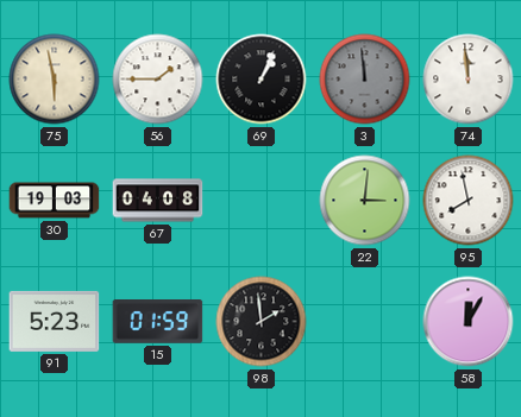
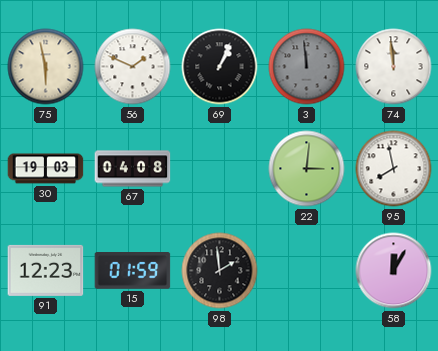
56: 1:45 -> 1:49 (133, 67)
91: 5:23 -> 12:23 (46, 270)
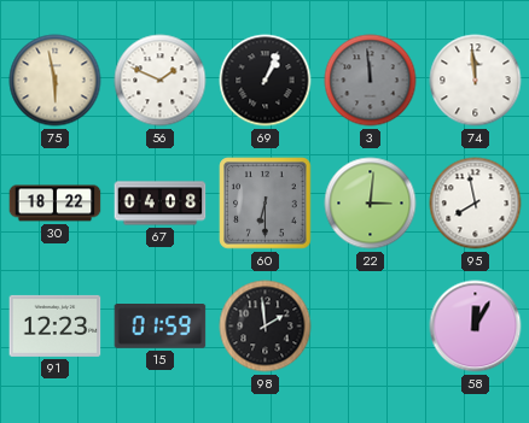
30: 19:03 -> 18:22 (56, 204)
60: none -> 6:30 (266, 204)
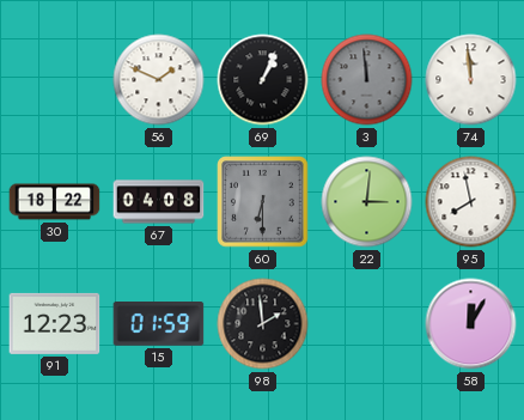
75: 5:58 -> none (56, 81)
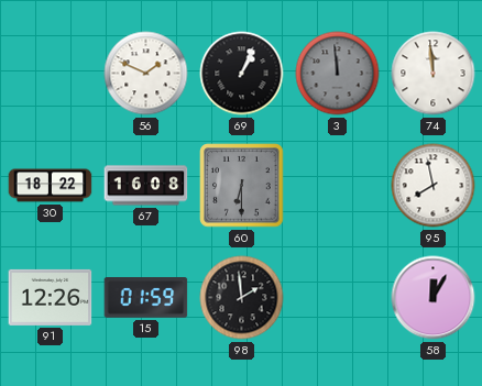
67: 04:08 -> 16:08 (146, 186)
22: 3:01 -> none (367, 202)
91: 12:23 -> 12:26 (51, 297)
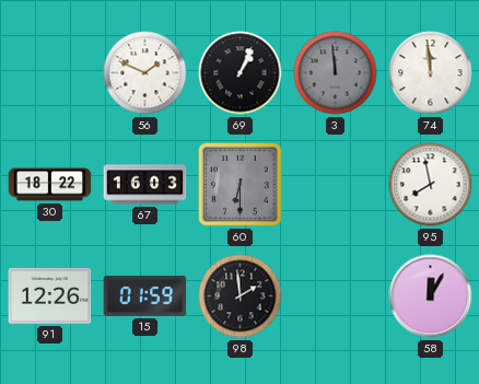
67: 16:08 -> 16:03 (145, 185)
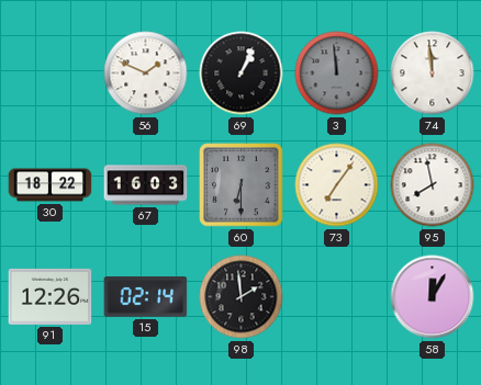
73: none -> 7:06 (337, 185)
15: 01:59 -> 02:14 (146, 297)
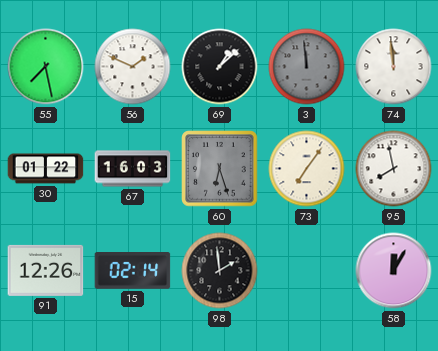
55: none -> 7:28 (46, 67)
69: 1:04 -> 1:08 (220, 67)
30: 18:22 -> 01:22 (46, 169)
60: 6:30 -> 6:27 (220, 169)
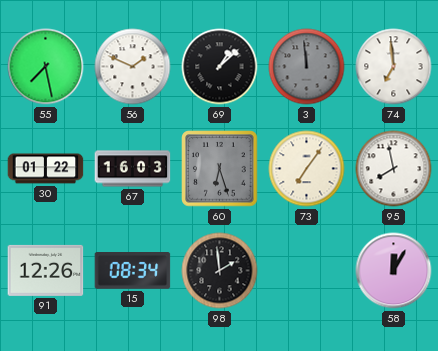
74: 11:59 -> 6:59 (394, 67)
15: 02:14 -> 08:34 (133, 271)
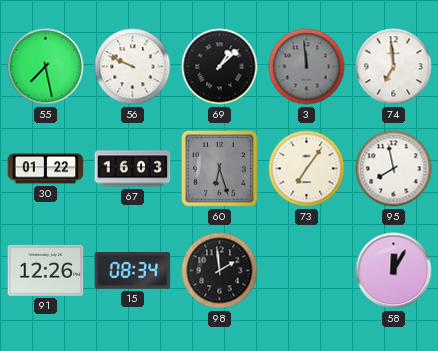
56: 1:49 -> 9:49 (133, 67)
